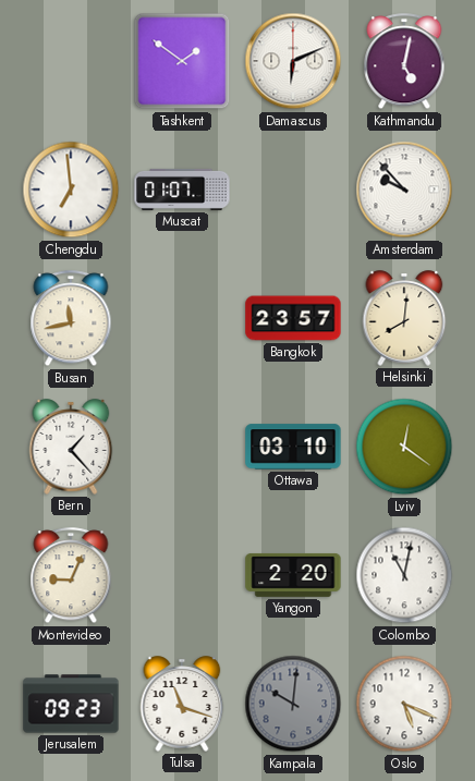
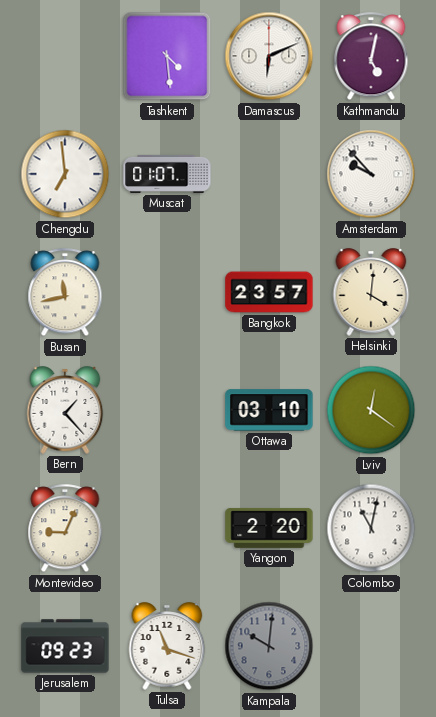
Tashkent: 1:51 -> 4:29 (167, 56)
Helsinki: 8:01 -> 4:01 (371, 292)
Oslo: 5:19 -> none (404, 704)
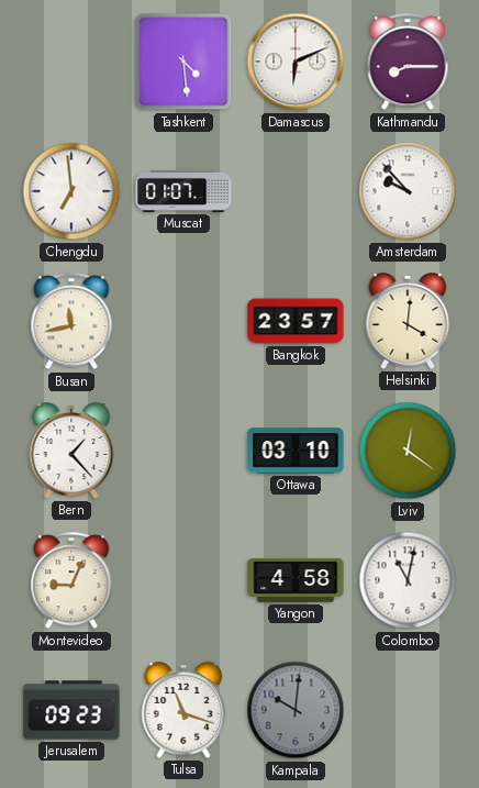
Kathmandu: 5:02 -> 8:15 (408, 63)
Yangon: 2:20 -> 4:58 (296, 580)
